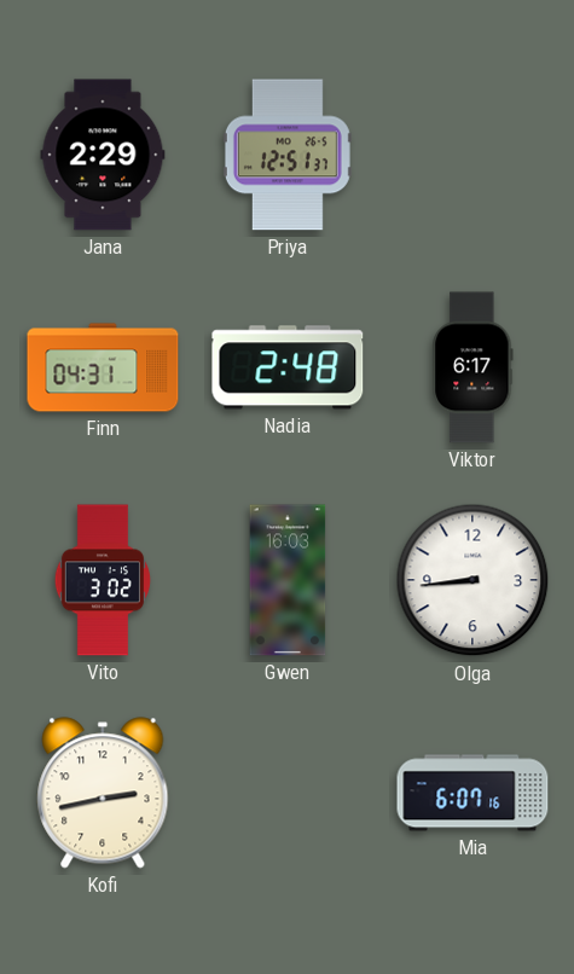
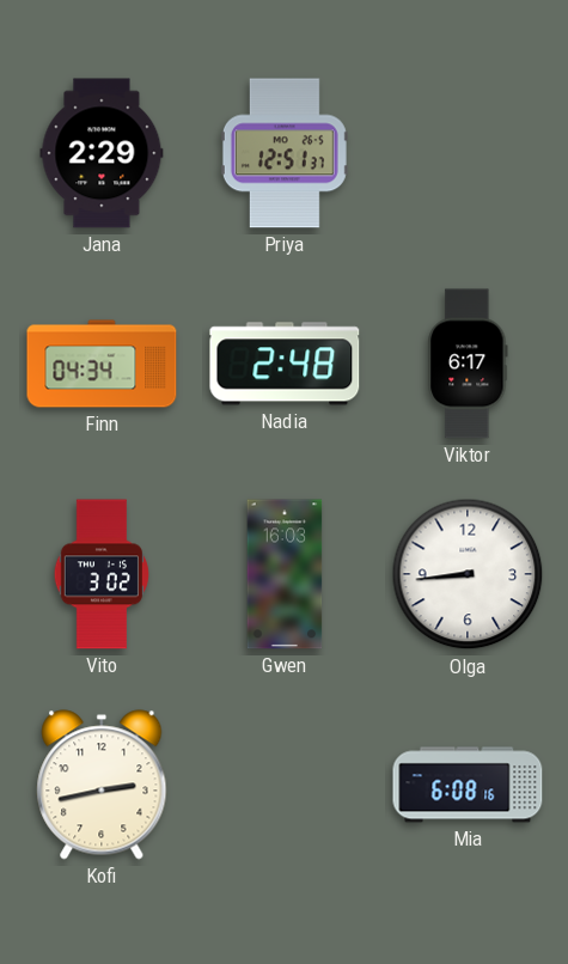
Finn: 04:31 -> 04:34 (102, 364)
Mia: 6:07 -> 6:08 (468, 785)
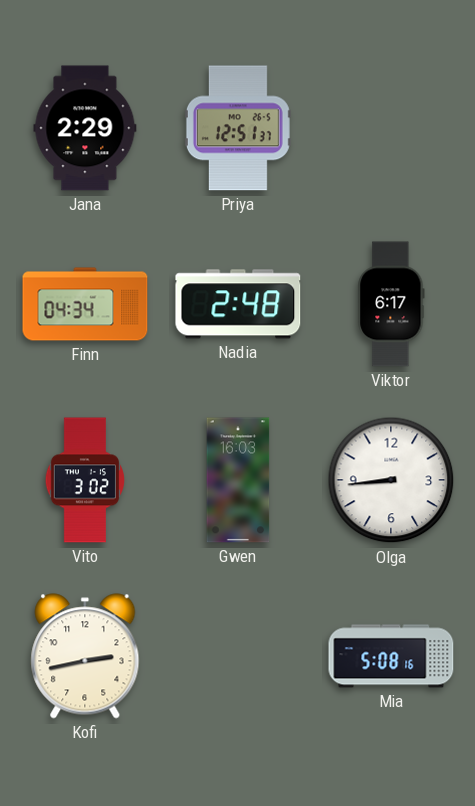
Mia: 6:08 -> 5:08 (391, 656)
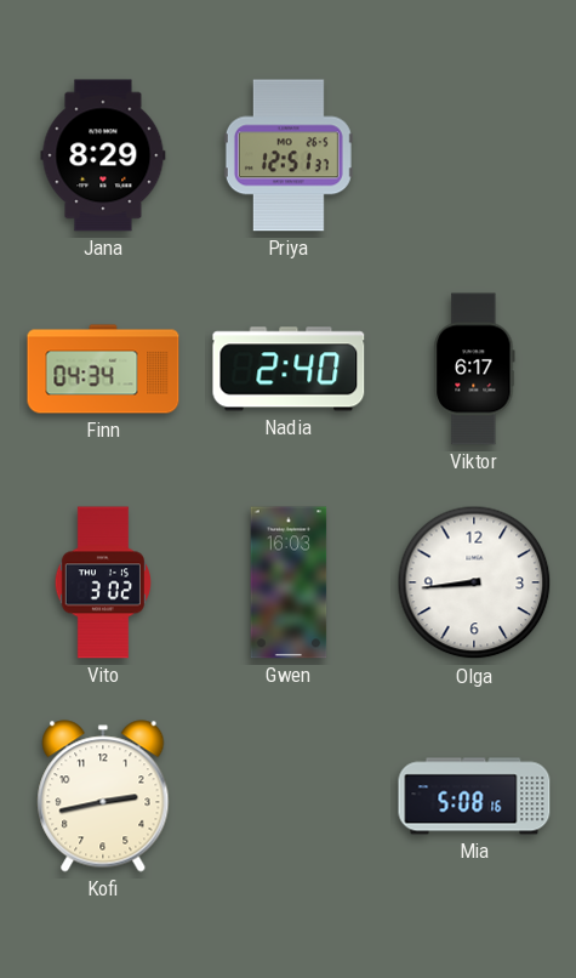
Jana: 2:29 -> 8:29 (103, 155)
Nadia: 2:48 -> 2:40 (289, 369)
